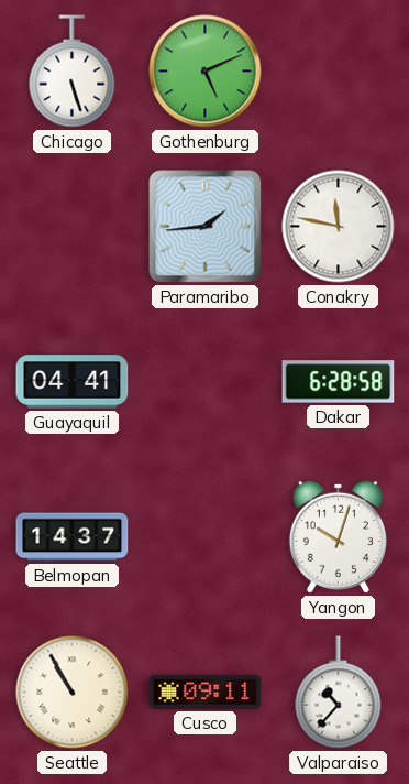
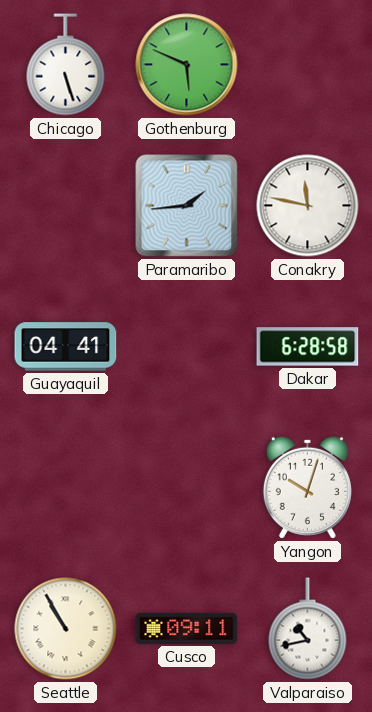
Gothenburg: 5:11 -> 5:49 (187, 65)
Belmopan: 14:37 -> none (73, 537)
Valparaiso: 10:37 -> 10:43 (308, 629)
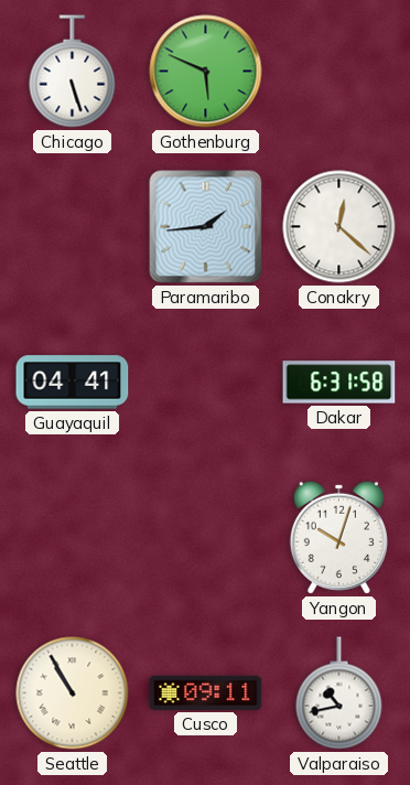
Conakry: 11:47 -> 12:22 (339, 227)
Dakar: 6:28 -> 6:31 (339, 383)
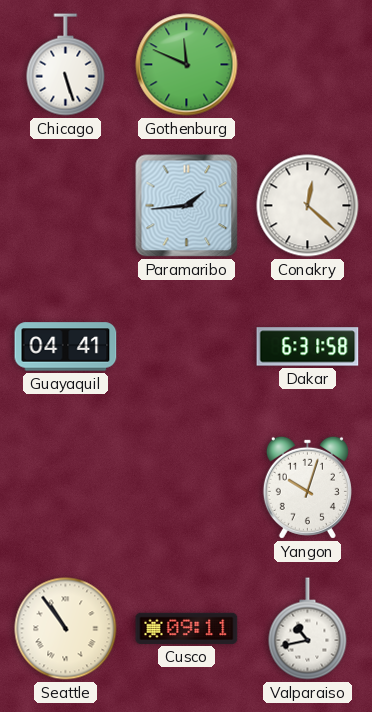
Gothenburg: 5:49 -> 11:49 (187, 65)
Seattle: 10:55 -> 10:54 (66, 629)
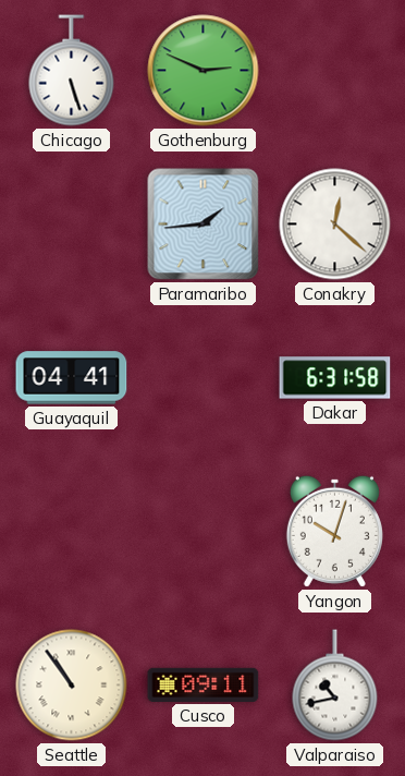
Gothenburg: 11:49 -> 2:49 (204, 71)
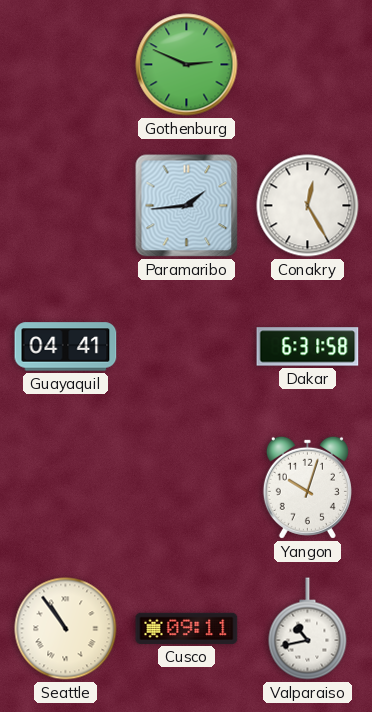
Chicago: 5:27 -> none (72, 71)
Conakry: 12:22 -> 12:25 (308, 206)
